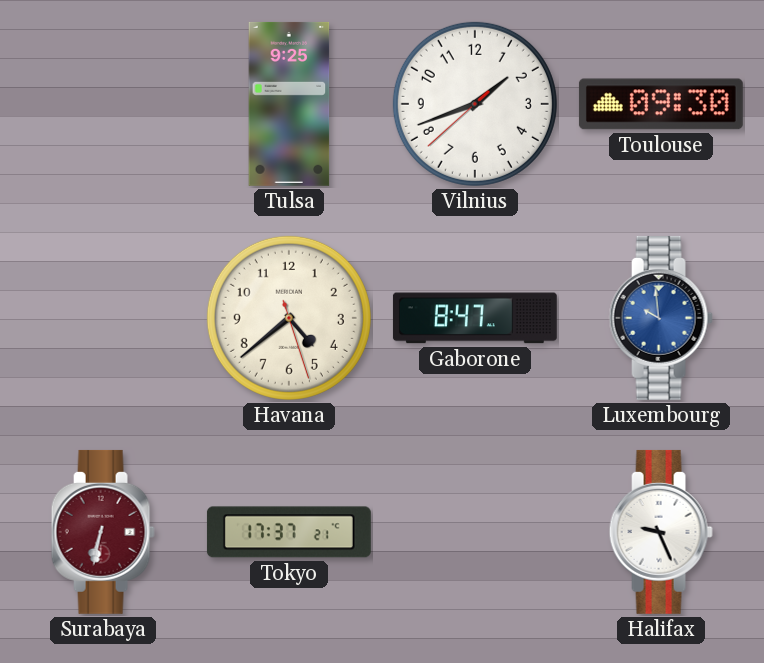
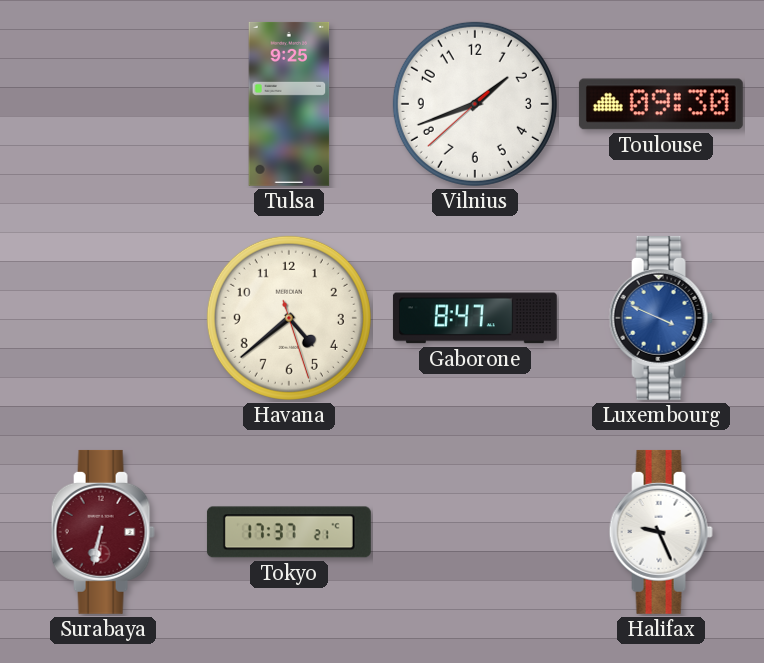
Luxembourg: 9:59 -> 3:49 (661, 318)
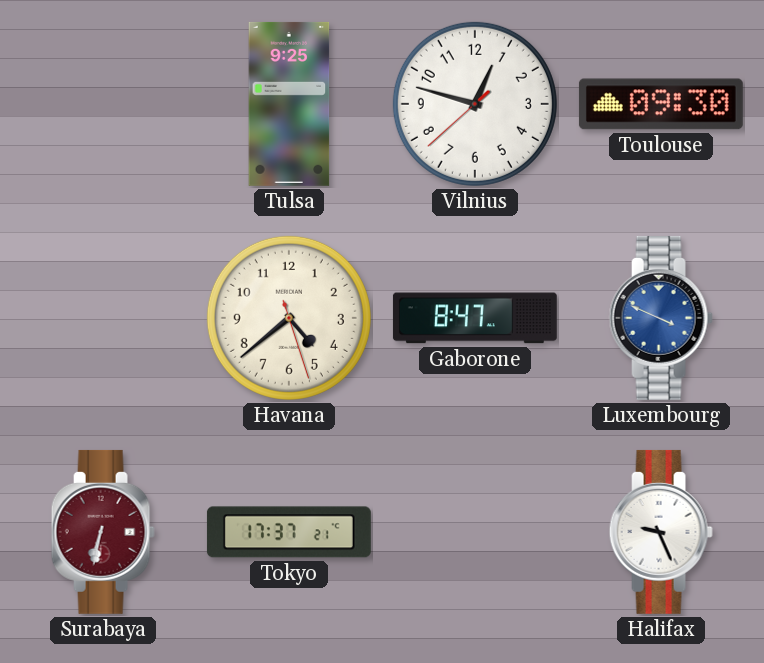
Vilnius: 1:41 -> 12:47 (475, 104)
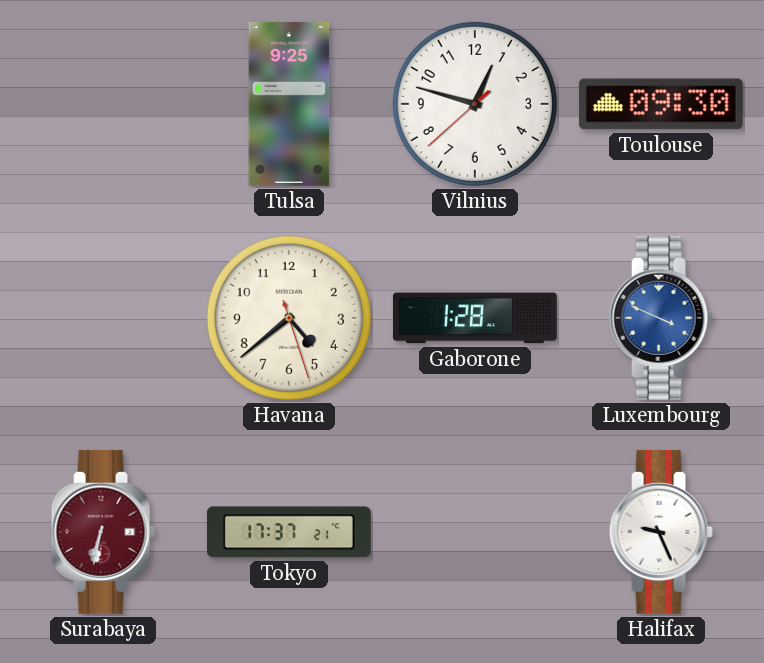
Gaborone: 8:47 -> 1:28 (475, 318)
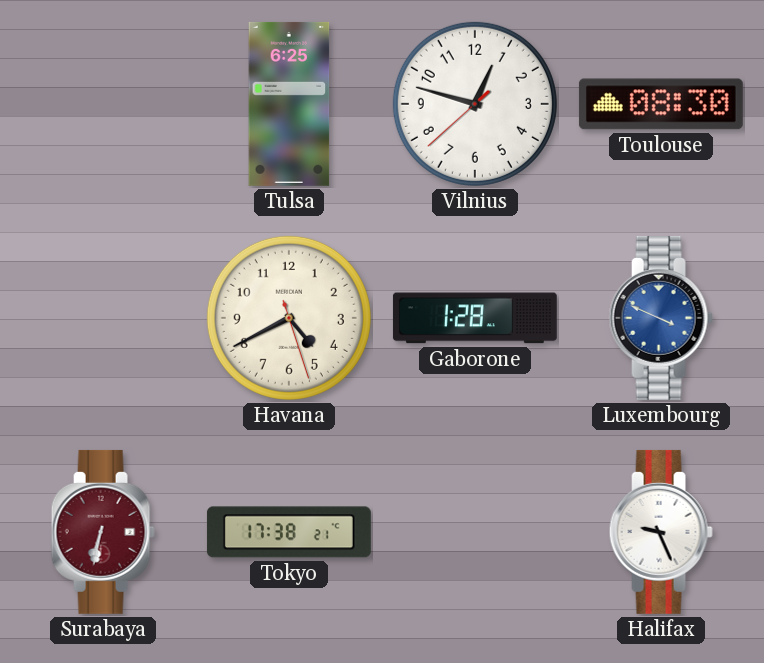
Tulsa: 9:25 -> 6:25 (289, 104)
Toulouse: 09:30 -> 08:30 (661, 104)
Havana: 4:38 -> 4:40 (289, 318)
Tokyo: 17:37 -> 17:38 (289, 532)
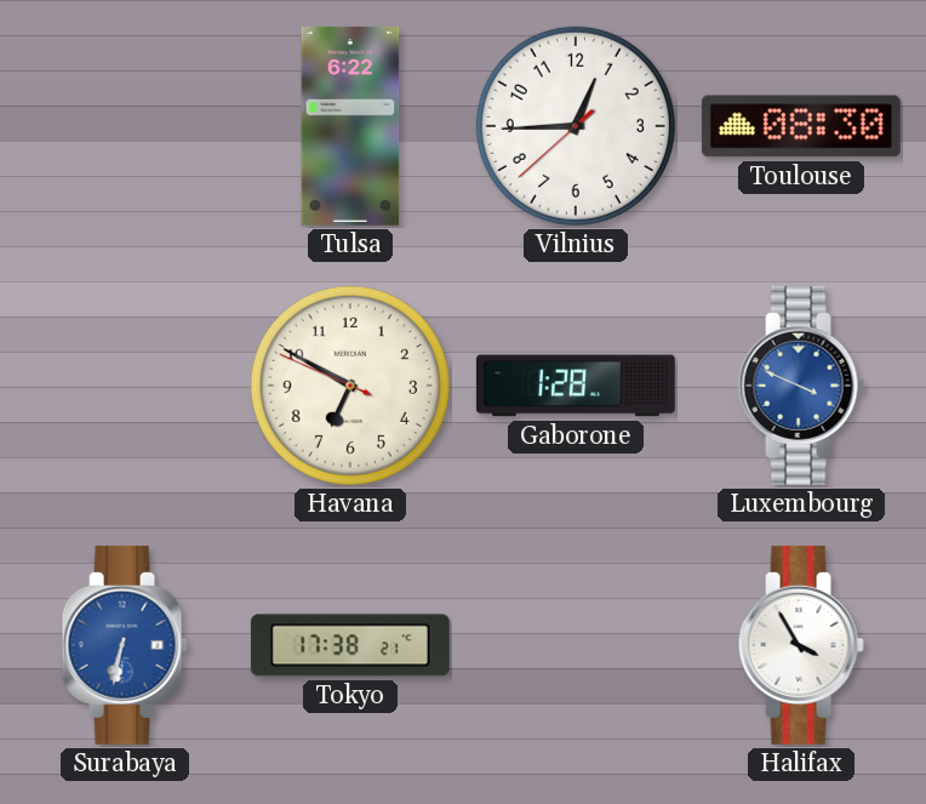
Tulsa: 6:25 -> 6:22 (350, 126)
Vilnius: 12:47 -> 12:44 (576, 126)
Havana: 4:40 -> 6:49 (350, 386)
Surabaya dial: burgundy -> blue (125, 645)
Halifax: 9:26 -> 3:55 (801, 645)
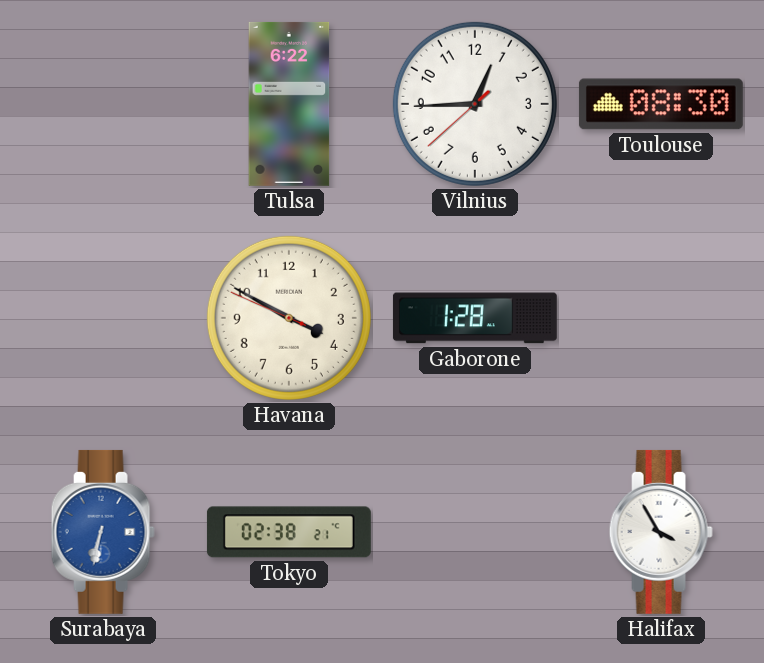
Havana: 6:49 -> 3:49 (289, 318)
Luxembourg: 3:49 -> none (801, 386)
Tokyo: 17:38 -> 02:38 (289, 532)
